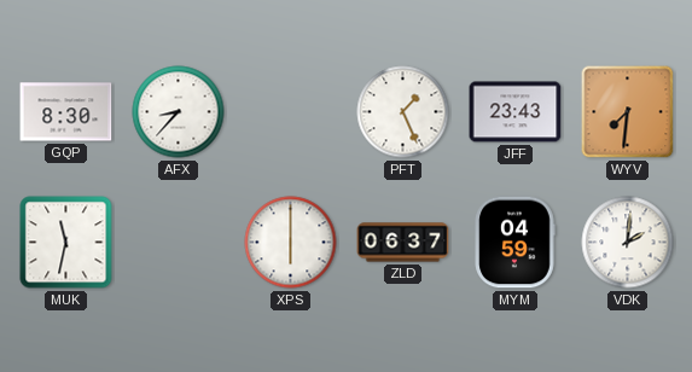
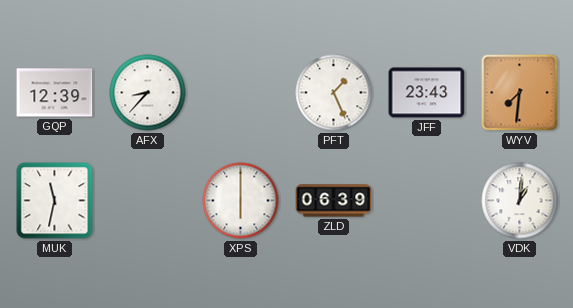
GQP: 8:30 -> 12:39 (55, 93)
ZLD: 06:37 -> 06:39 (334, 201)
MYM: 04:59 -> none (514, 243)
VDK: 2:01 -> 1:01 (520, 201)
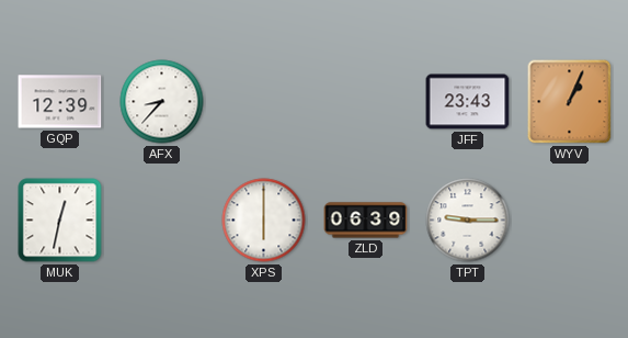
PFT: 1:26 -> none (334, 93)
WYV: 7:31 -> 1:04 (570, 102)
MUK: 11:32 -> 12:32 (60, 221)
TPT: none -> 9:15 (468, 221)
VDK: 1:01 -> none (520, 201)
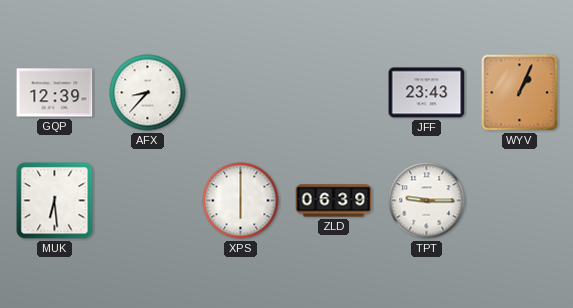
MUK: 12:32 -> 6:29 (55, 201)
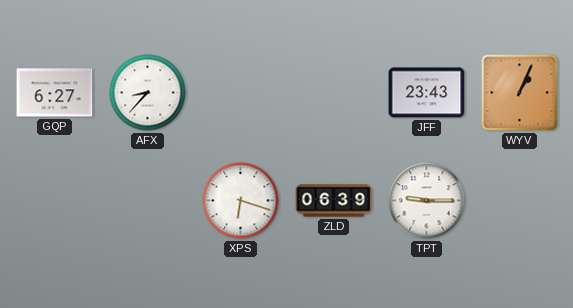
GQP: 12:39 -> 6:27 (55, 93)
MUK: 6:29 -> none (55, 201)
XPS: 6:00 -> 6:18 (241, 201)
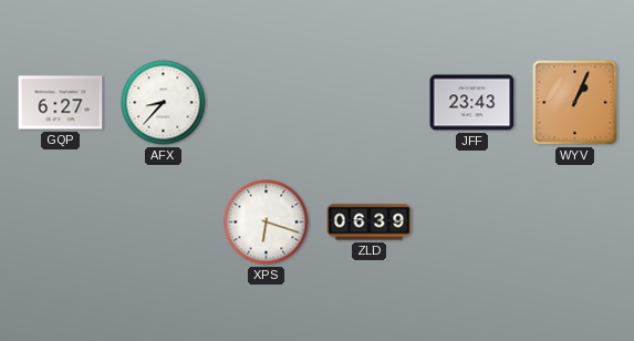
TPT: 9:15 -> none (427, 201)
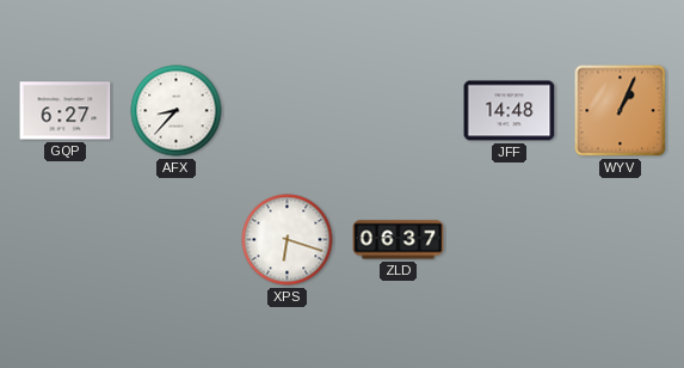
JFF: 23:43 -> 14:48 (510, 111)
ZLD: 06:39 -> 06:37 (399, 240)
